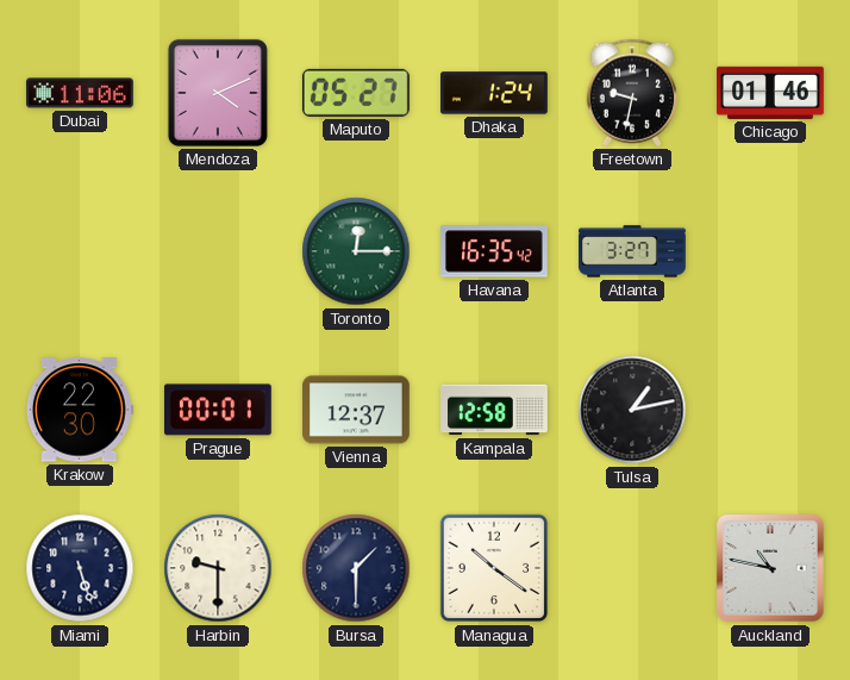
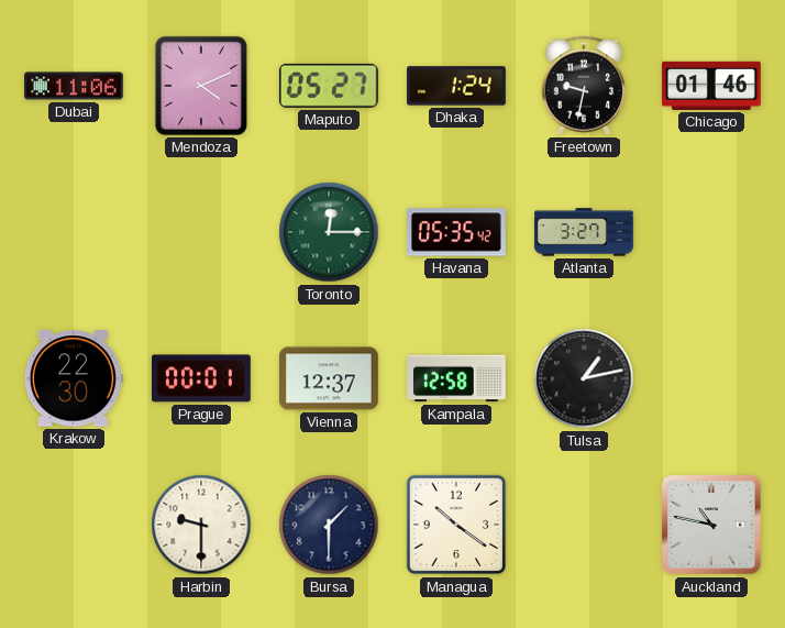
Havana: 16:35 -> 05:35 (457, 232)
Miami: 5:27 -> none (80, 568)
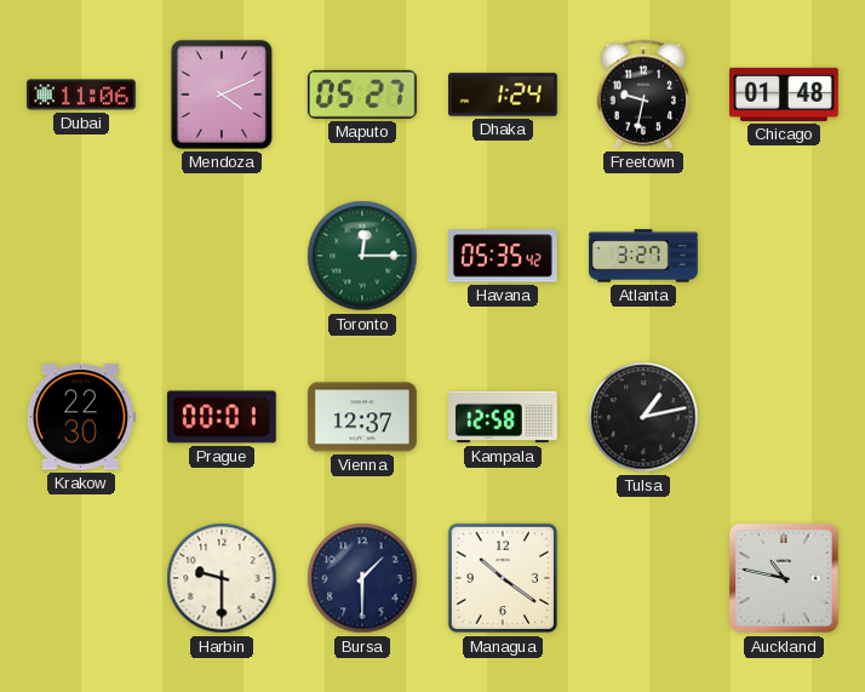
Chicago: 01:46 -> 01:48 (785, 95)
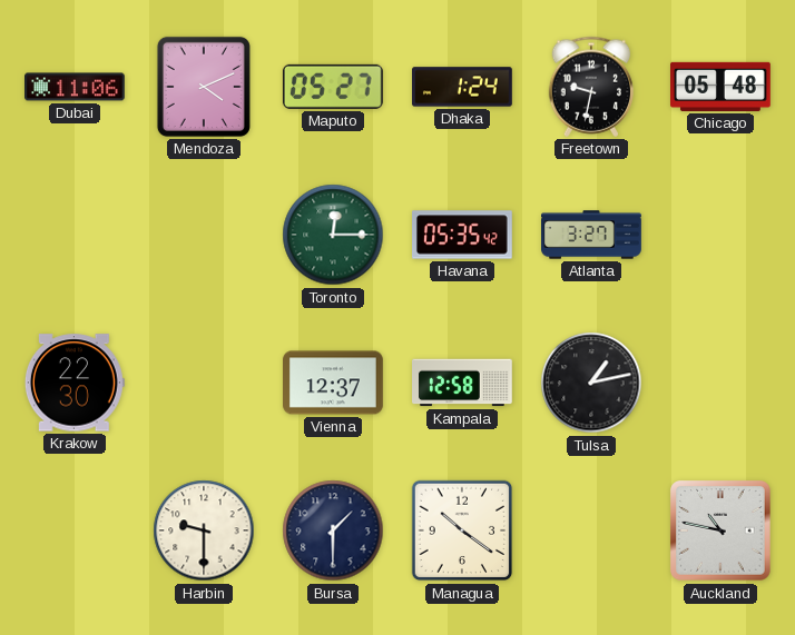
Chicago: 01:48 -> 05:48 (722, 87)
Prague: 00:01 -> none (222, 417)
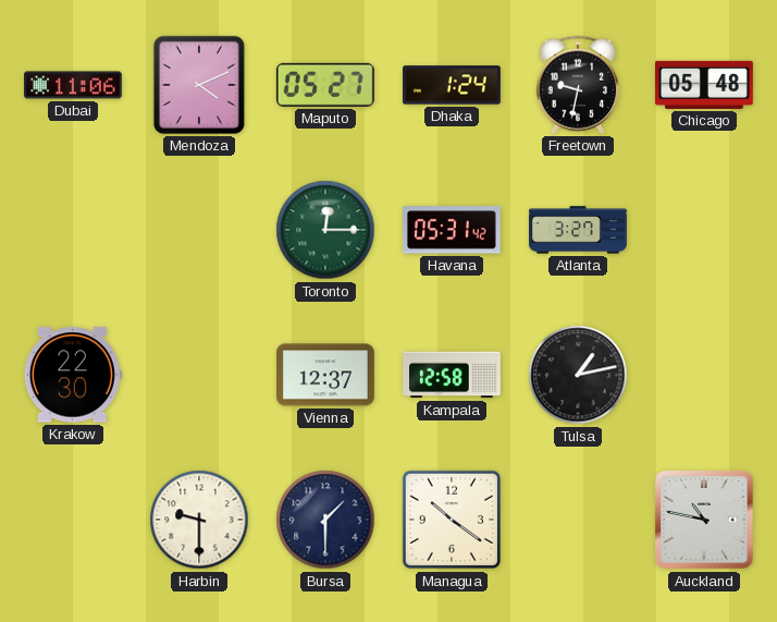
Havana: 05:35 -> 05:31 (453, 230)
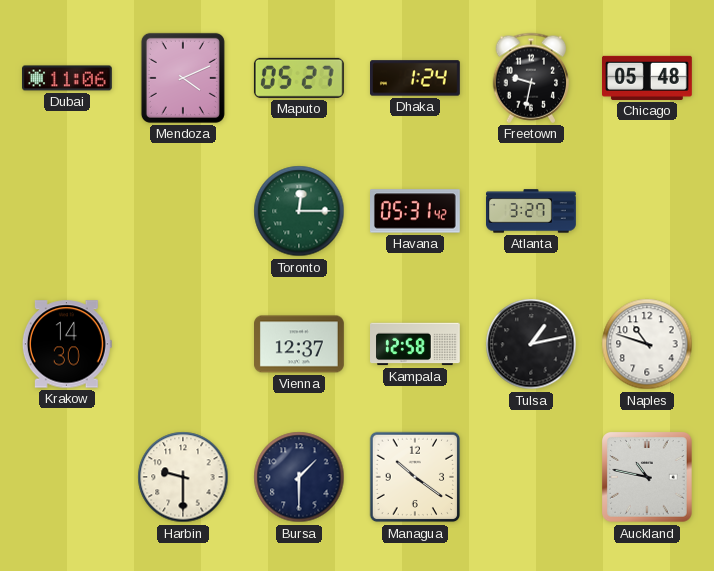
Krakow: 22:30 -> 14:30 (67, 344)
Naples: none -> 10:48 (647, 344)
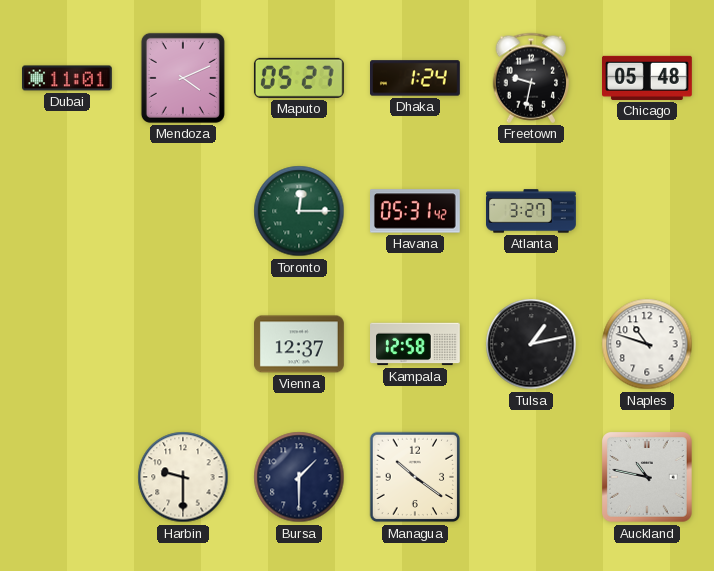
Dubai: 11:06 -> 11:01 (68, 78)
Krakow: 14:30 -> none (67, 344)
